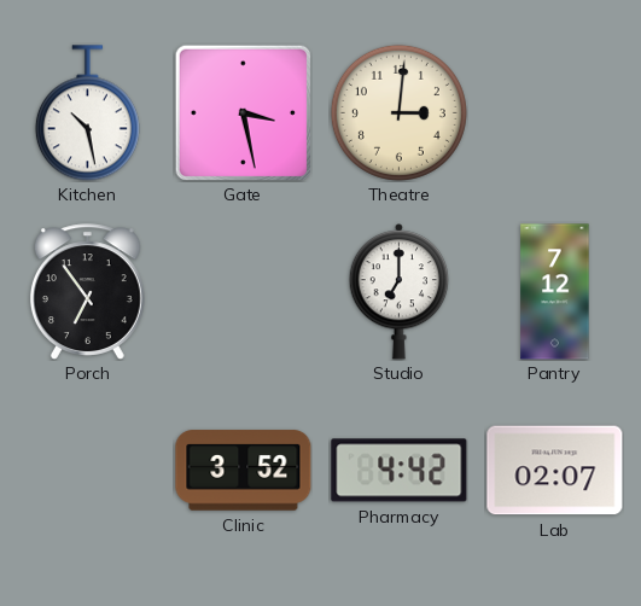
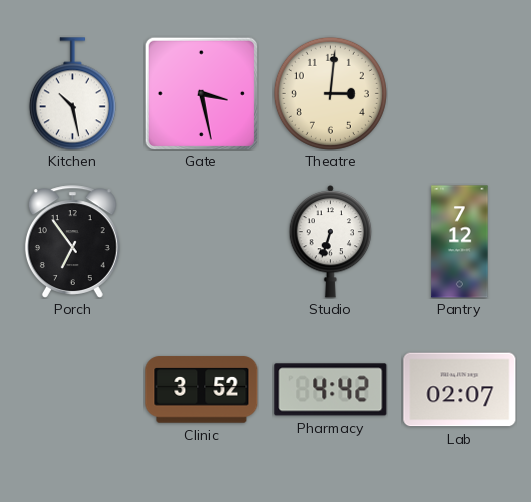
Studio: 7:00 -> 6:33 (331, 242)
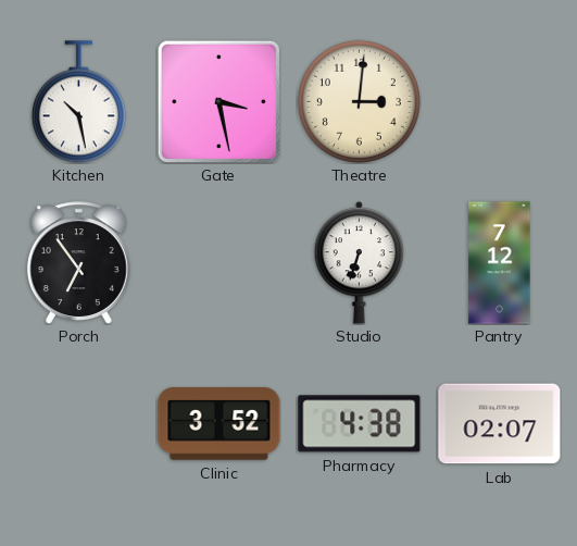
Pharmacy: 4:42 -> 4:38 (360, 424)
